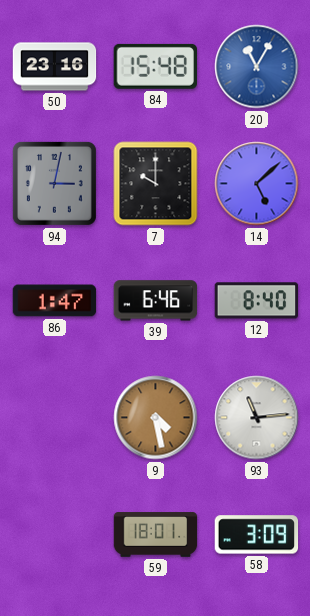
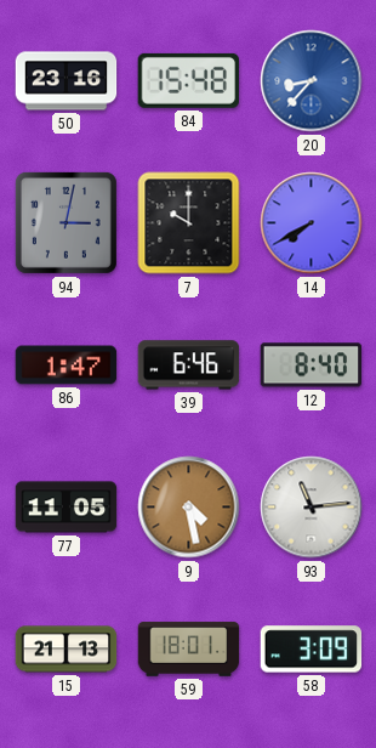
20: 11:05 -> 8:37 (312, 81)
14: 5:08 -> 7:40 (312, 223)
77: none -> 11:05 (67, 508)
15: none -> 21:13 (67, 650)
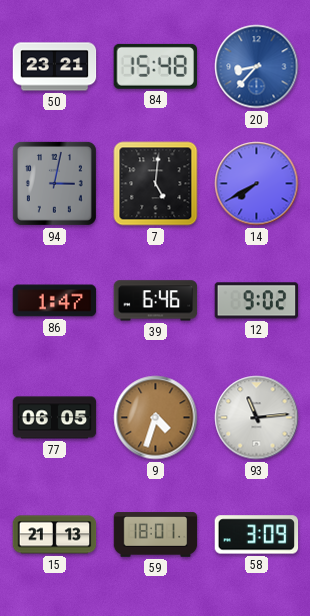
50: 23:16 -> 23:21 (55, 67)
7: 10:00 -> 5:01 (156, 184)
12: 8:40 -> 9:02 (257, 301)
77: 11:05 -> 06:05 (55, 418)
9: 4:28 -> 4:33 (156, 418)
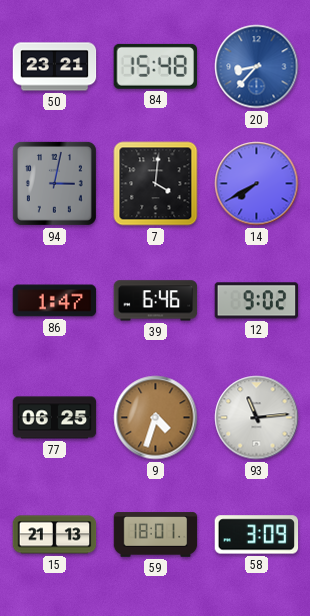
7: 5:01 -> 4:01 (156, 184)
77: 06:05 -> 06:25 (55, 418)
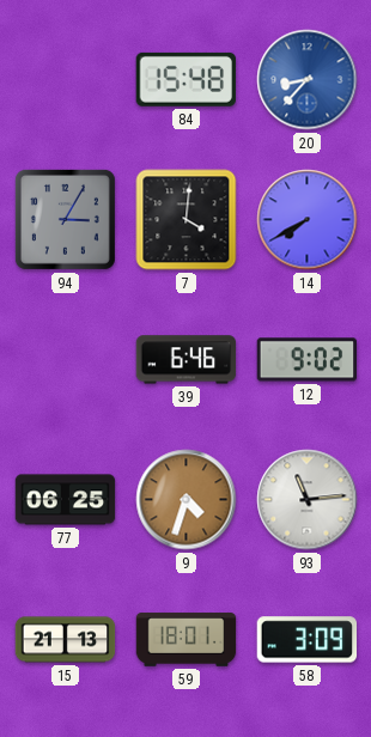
50: 23:21 -> none (55, 67)
94: 3:02 -> 3:05 (65, 219)
86: 1:47 -> none (55, 301)
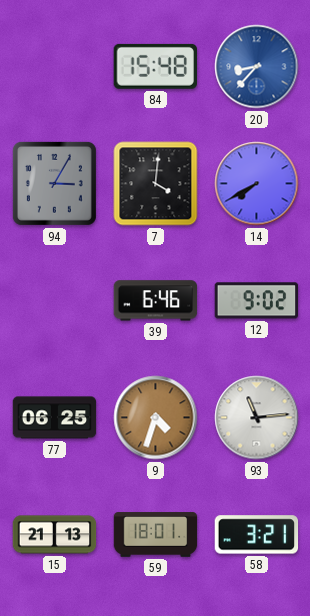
58: 3:09 -> 3:21 (257, 535)
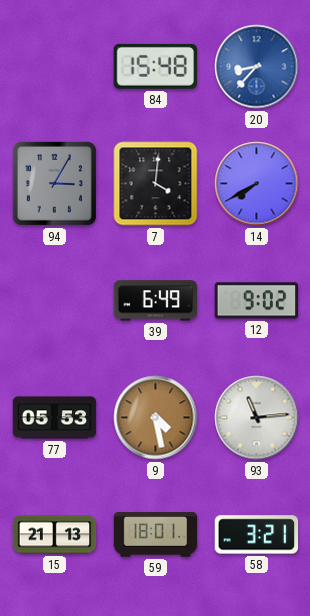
39: 6:46 -> 6:49 (156, 301)
77: 06:25 -> 05:53 (55, 418)
9: 4:33 -> 4:28 (156, 418)
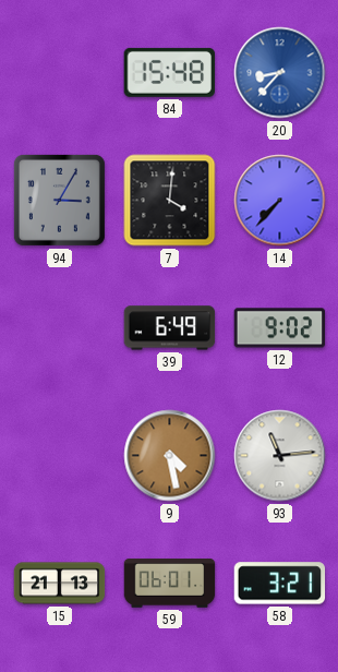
14: 7:40 -> 7:37 (280, 201)
77: 05:53 -> none (55, 418)
59: 18:01 -> 06:01 (170, 584)
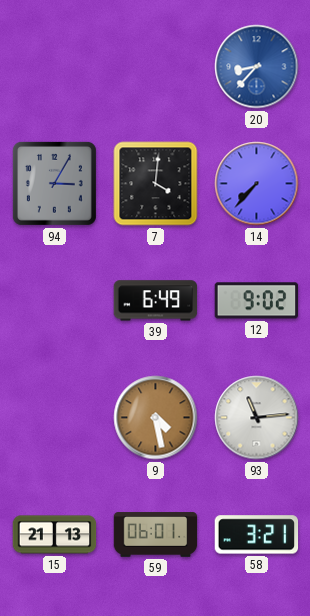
84: 15:48 -> none (169, 72)
